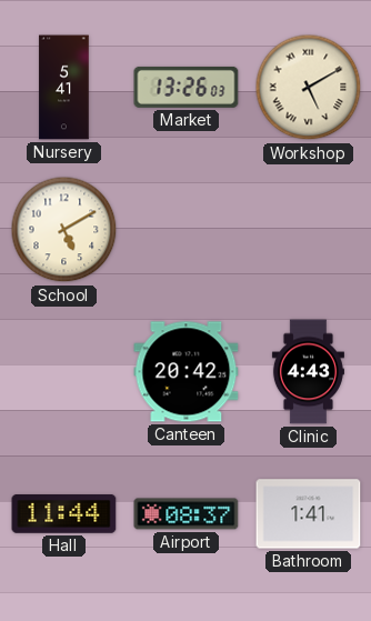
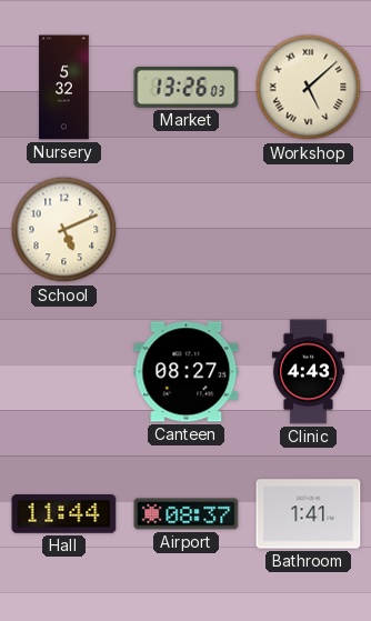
Nursery: 5:41 -> 5:32 (64, 88)
Workshop: 5:10 -> 5:08 (309, 88)
School: 5:10 -> 5:11 (64, 230)
Canteen: 20:42 -> 08:27 (187, 372)
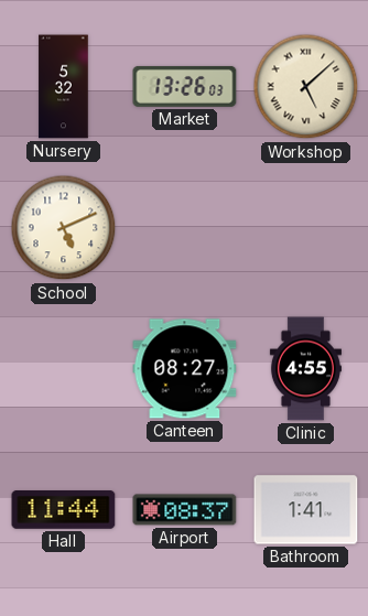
Clinic: 4:43 -> 4:55 (305, 369)
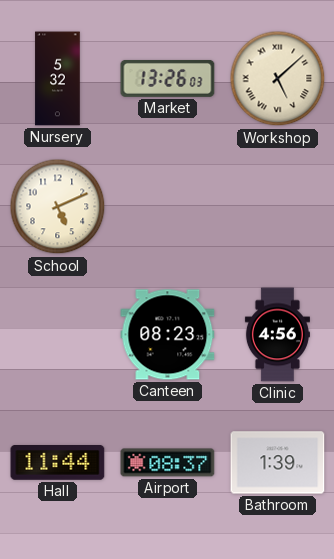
Canteen: 08:27 -> 08:23 (168, 335)
Clinic: 4:55 -> 4:56 (277, 335)
Bathroom: 1:41 -> 1:39 (278, 463)
